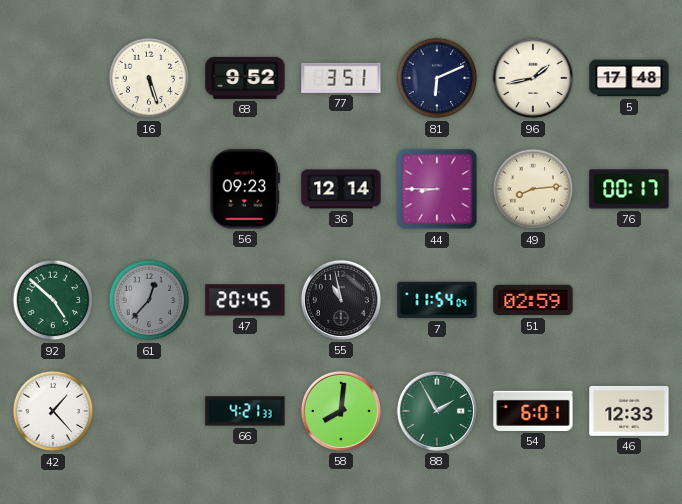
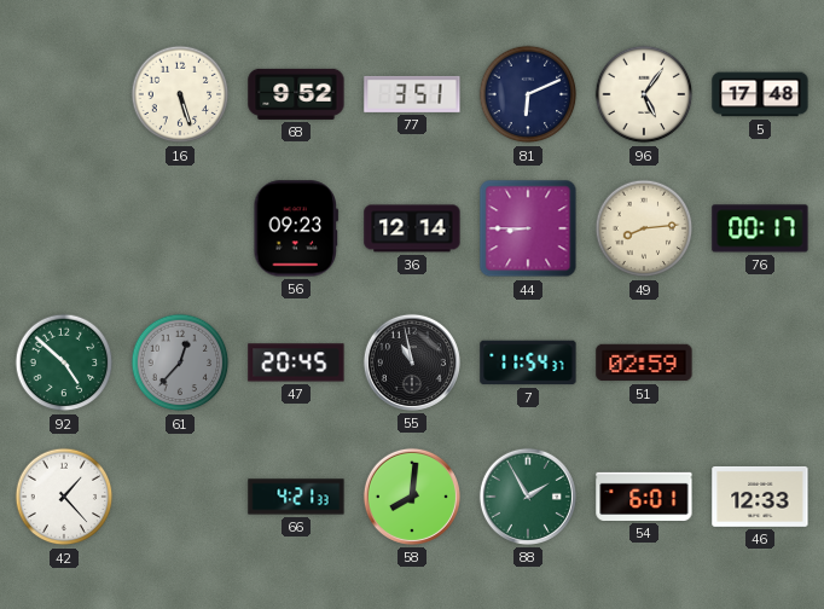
96: 1:43 -> 5:06 (644, 94)
7: 11:54:04 -> 11:54:37 (528, 362)
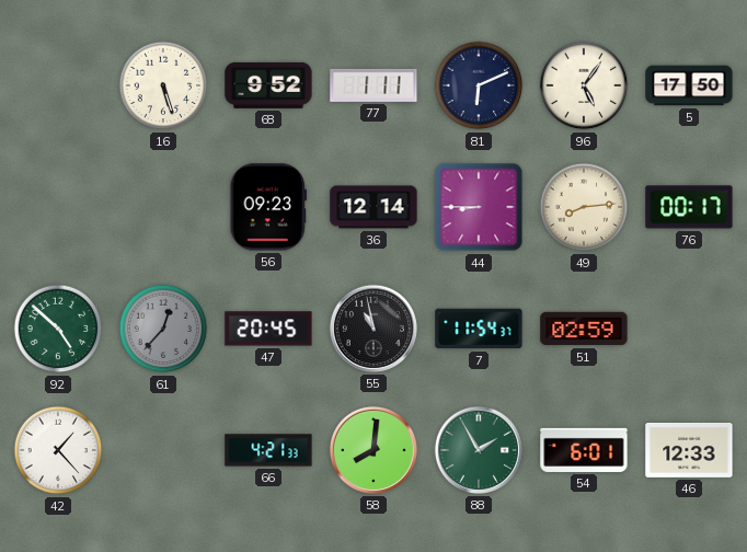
77: 3:51 -> 1:11 (373, 85)
5: 17:48 -> 17:50 (689, 85)
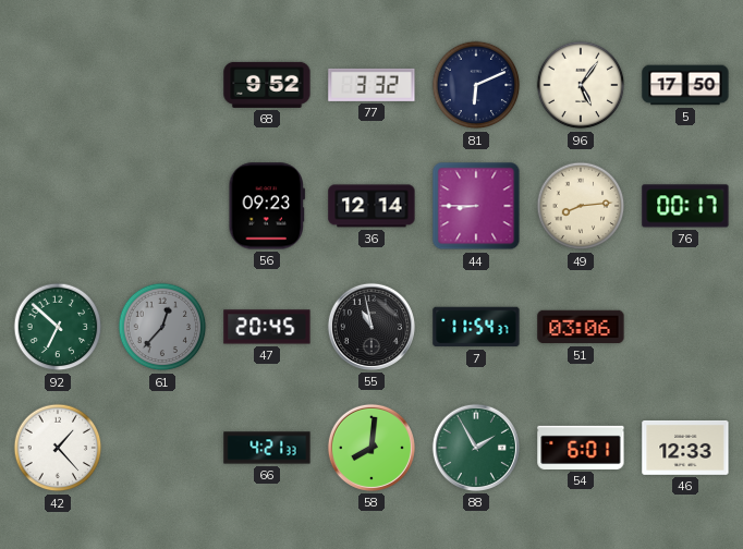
16: 5:27 -> none (163, 85)
77: 1:11 -> 3:32 (371, 85)
92: 4:52 -> 6:52 (58, 327)
51: 02:59 -> 03:06 (581, 327)
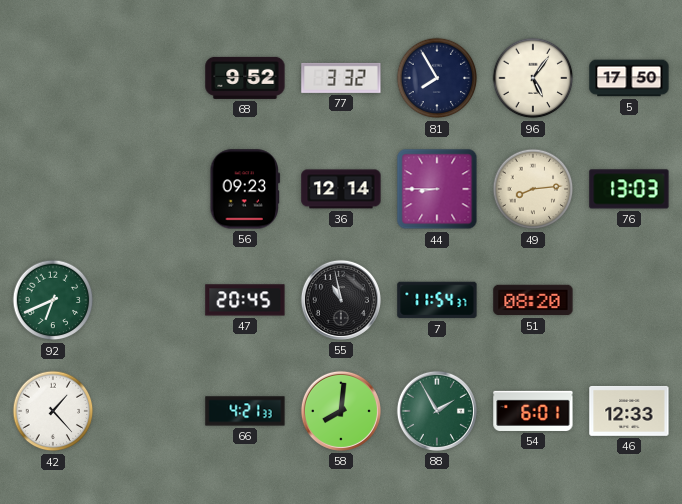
81: 6:11 -> 7:55 (437, 78)
76: 00:17 -> 13:03 (629, 189)
92: 6:52 -> 6:41 (53, 300)
61: 12:37 -> none (162, 327)
51: 03:06 -> 08:20 (533, 300)
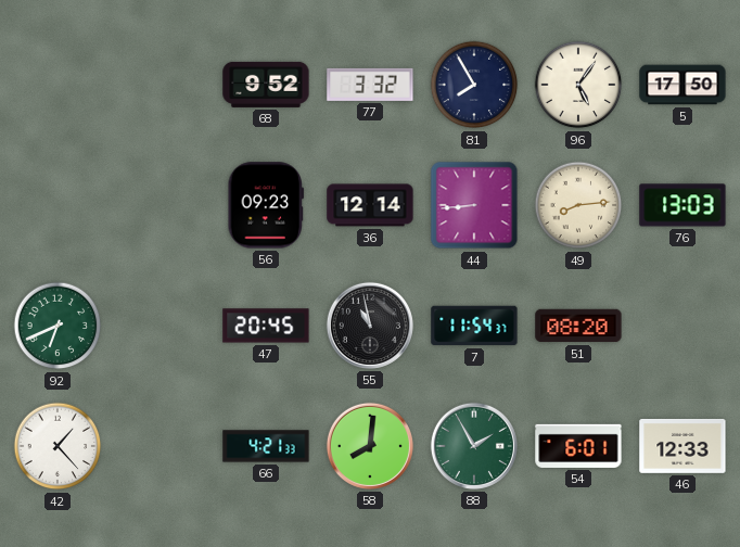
44: 8:45 -> 8:44 (474, 205)
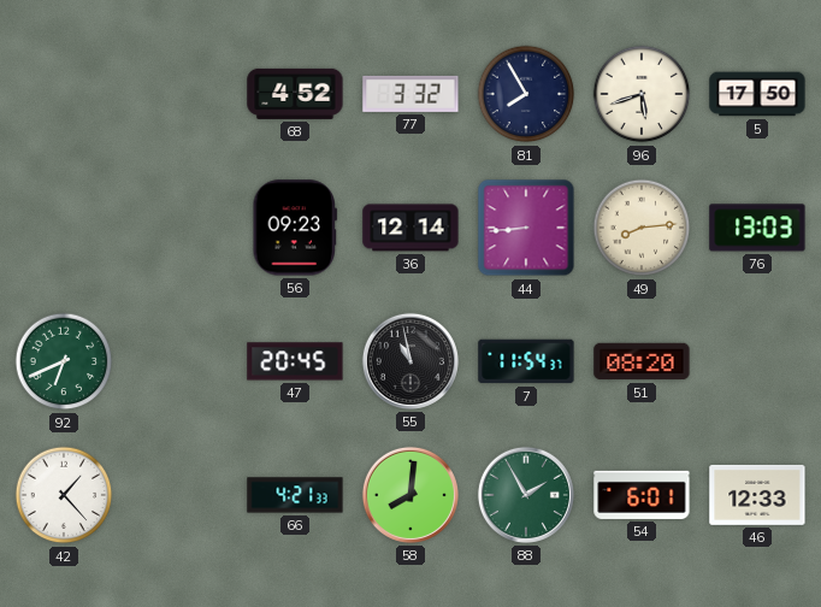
68: 9:52 -> 4:52 (295, 94)
96: 5:06 -> 5:42 (642, 94)
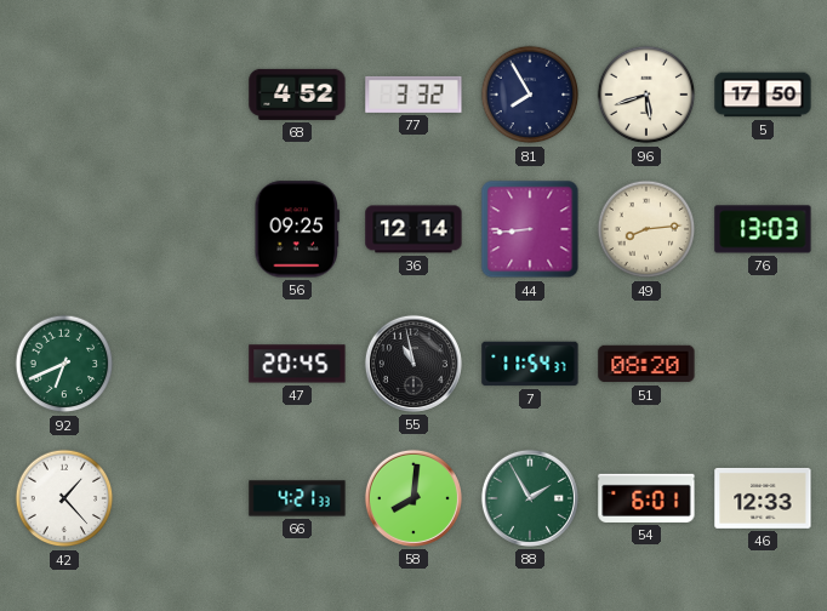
56: 09:23 -> 09:25 (297, 229)
